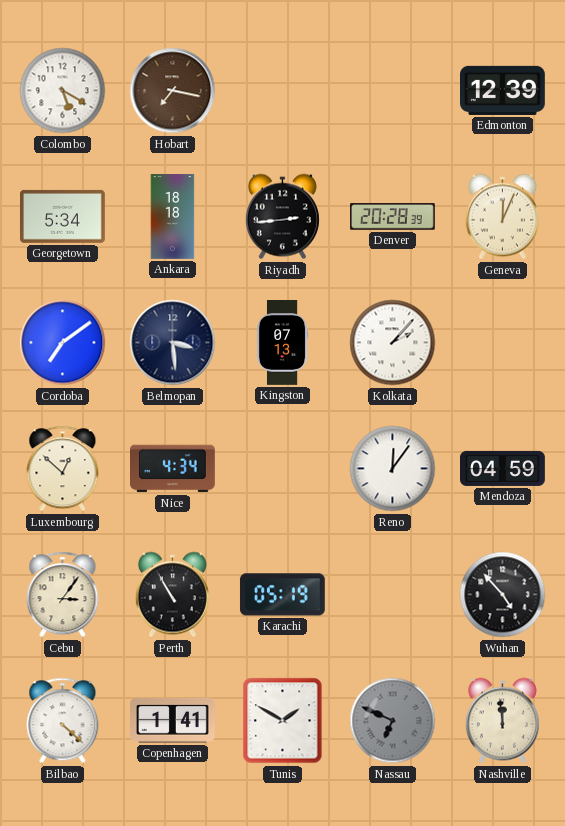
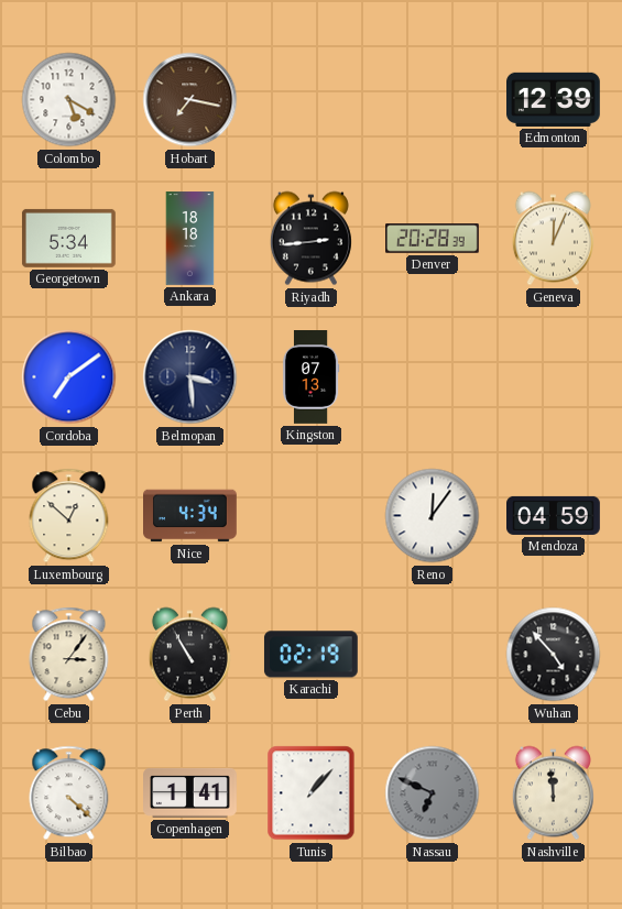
Kolkata: 2:07 -> none (393, 343)
Karachi: 05:19 -> 02:19 (310, 655)
Tunis: 1:50 -> 1:07 (312, 793)
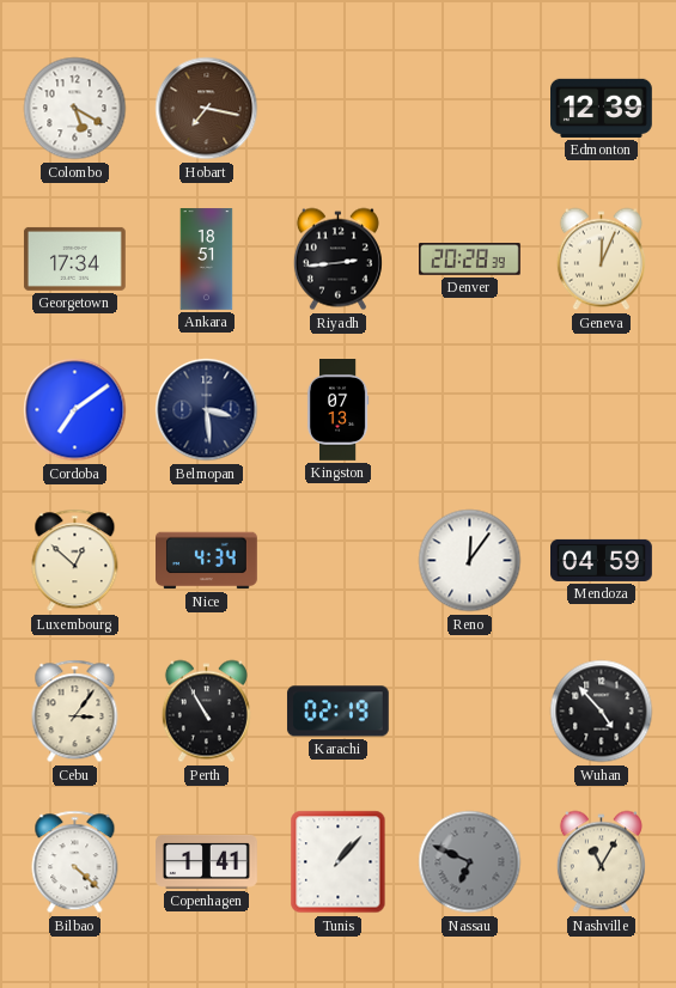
Georgetown: 5:34 -> 17:34 (74, 258)
Ankara: 18:18 -> 18:51 (207, 260)
Nashville: 11:59 -> 11:05 (601, 862)
